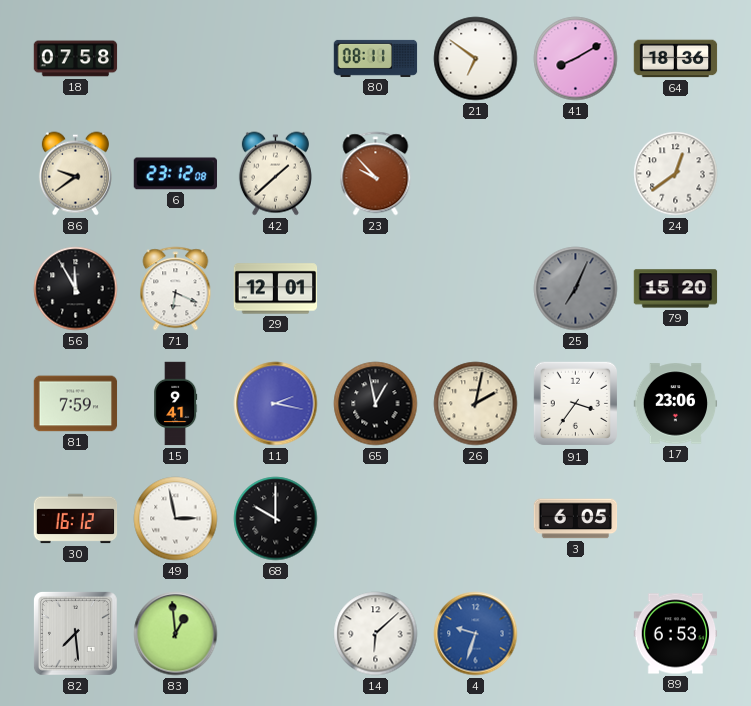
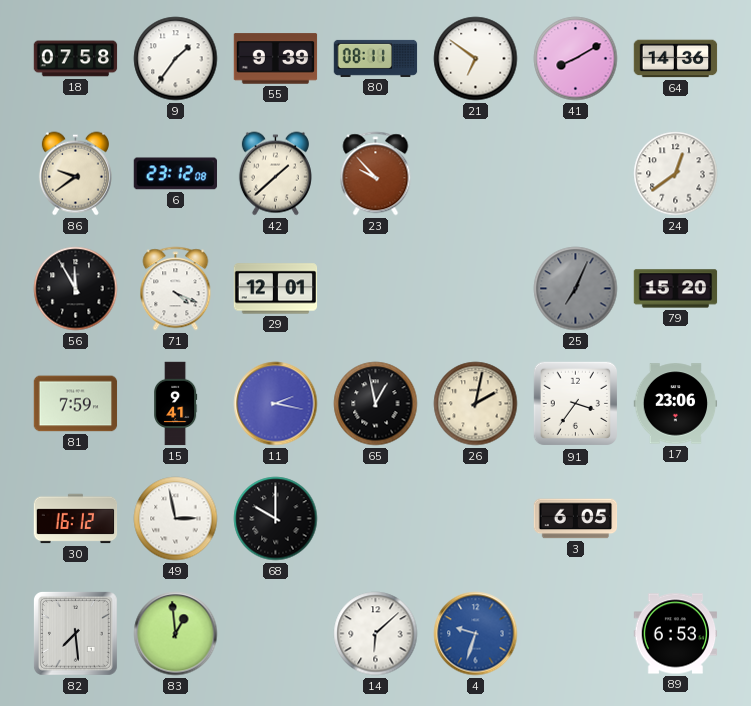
9: none -> 1:36 (176, 59)
55: none -> 9:39 (276, 59)
64: 18:36 -> 14:36 (676, 59)
71: 6:19 -> 4:19 (176, 289)
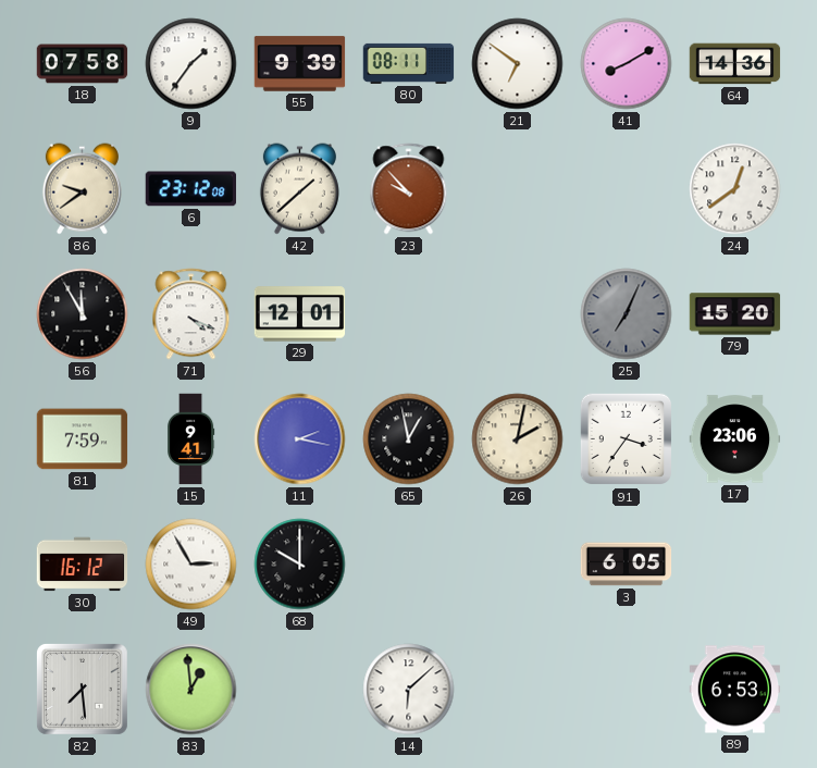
49: 2:58 -> 2:55 (191, 565)
4: 9:33 -> none (476, 634)
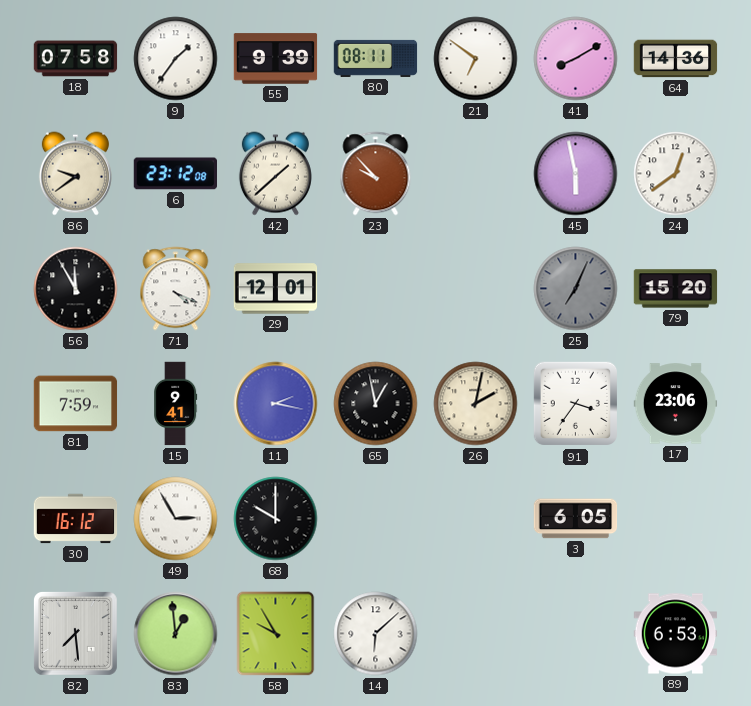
45: none -> 5:58 (576, 174)
58: none -> 9:55 (276, 634)
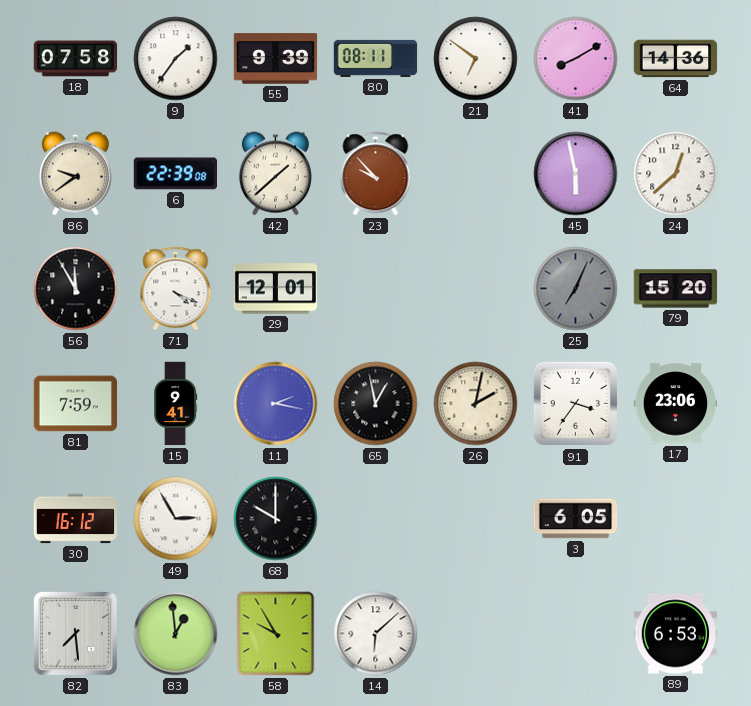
6: 23:12 -> 22:39 (176, 174)
24: 12:39 -> 12:38 (676, 174)
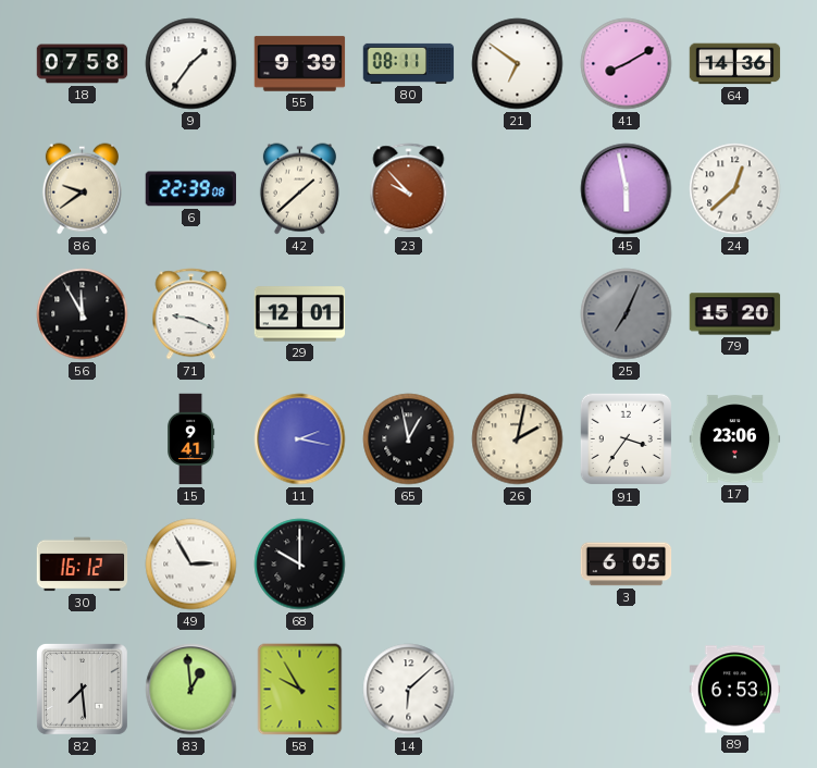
71: 4:19 -> 9:19 (191, 314)
81: 7:59 -> none (76, 404)
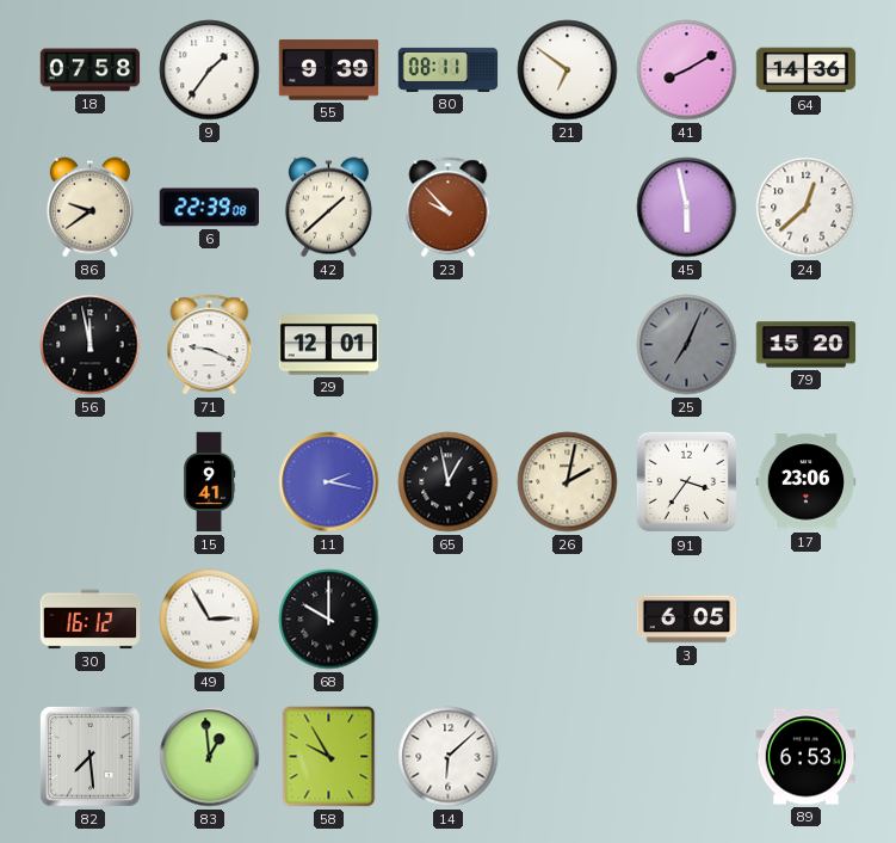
56: 11:55 -> 11:58 (91, 345)
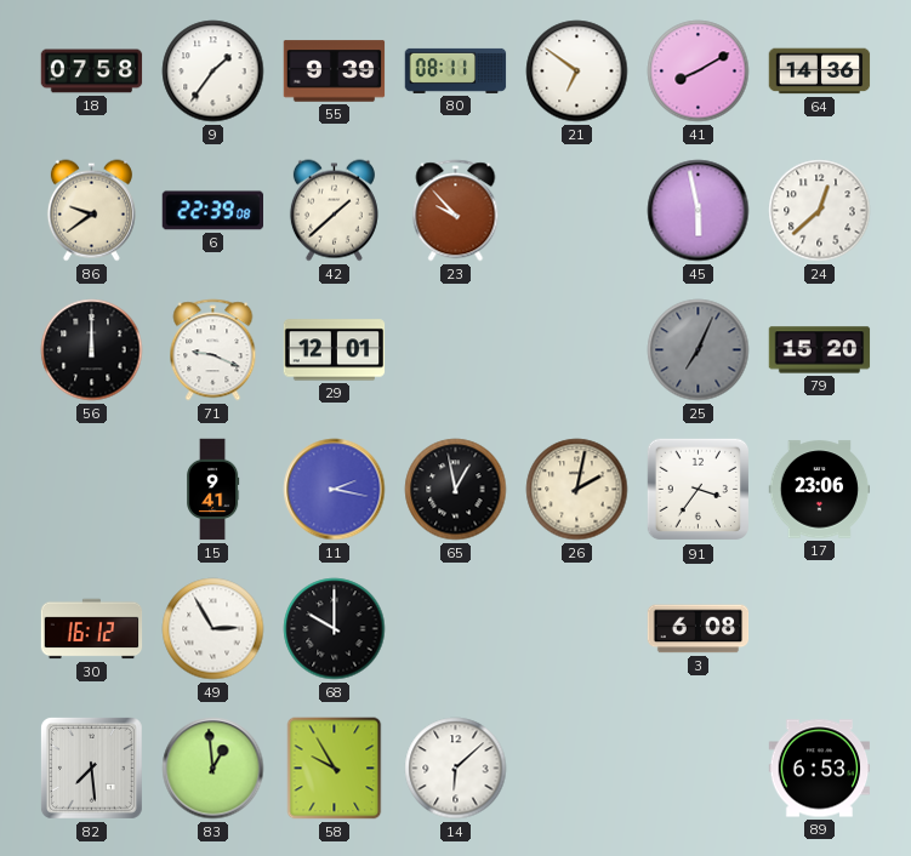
56: 11:58 -> 12:00 (92, 350)
3: 6:05 -> 6:08 (699, 629)
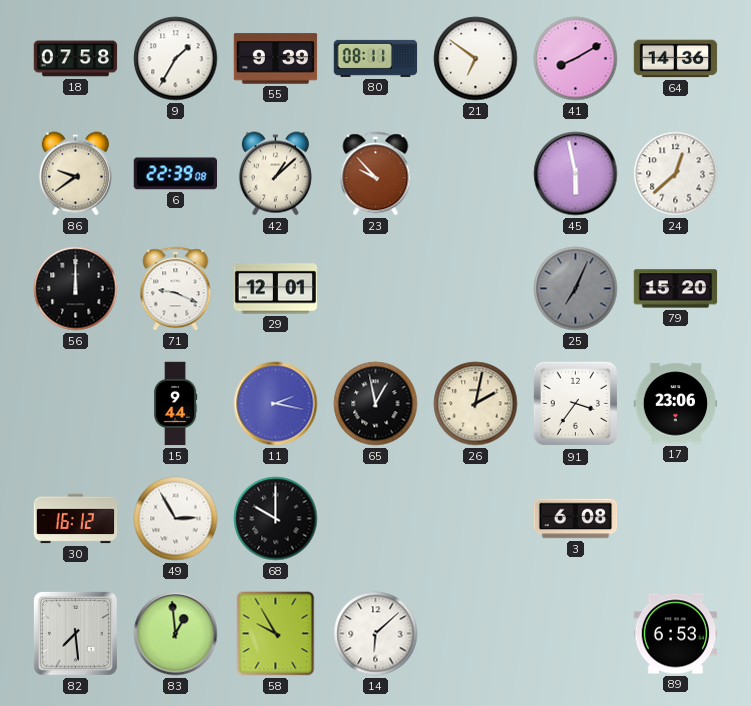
9: 1:36 -> 1:35 (176, 59)
42: 1:38 -> 1:08 (275, 174)
15: 9:41 -> 9:44 (176, 404)
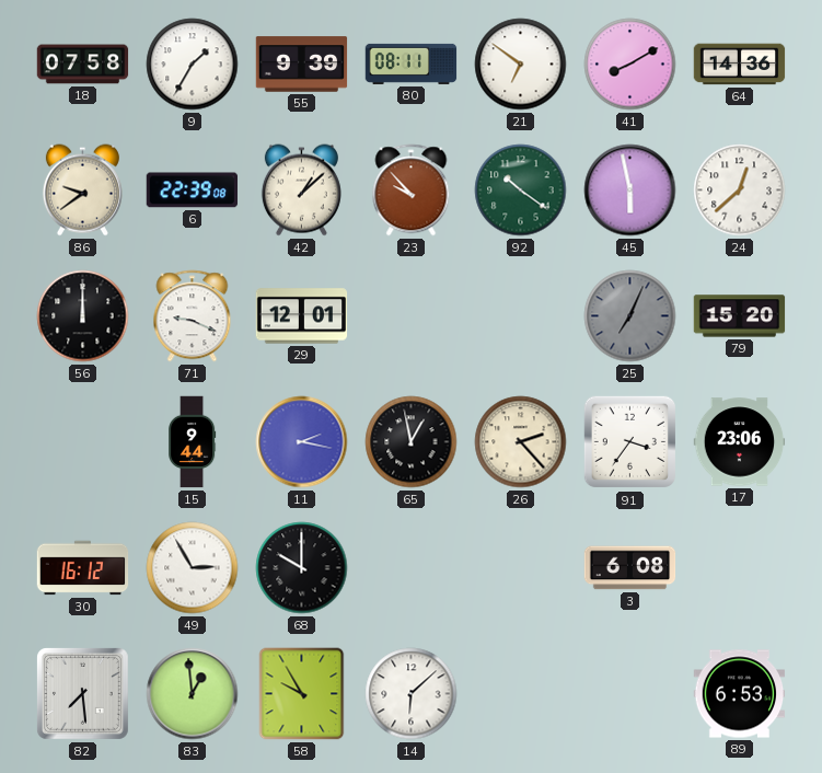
92: none -> 10:21 (521, 191)
26: 2:02 -> 2:23 (521, 442)
